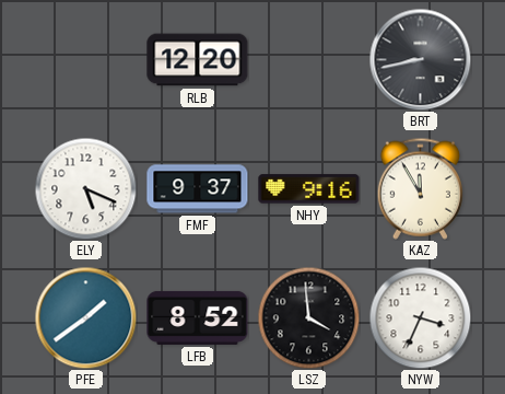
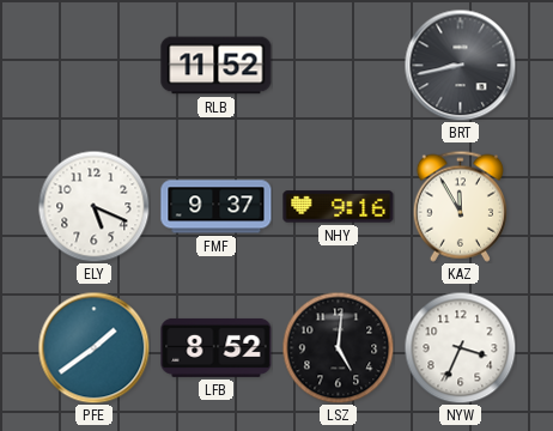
RLB: 12:20 -> 11:52 (217, 66)
LSZ: 3:59 -> 5:01 (338, 347)
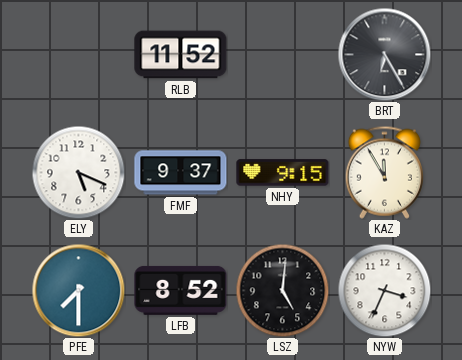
BRT: 8:43 -> 6:25 (384, 54)
NHY: 9:16 -> 9:15 (283, 173)
PFE: 1:39 -> 7:30 (78, 290)
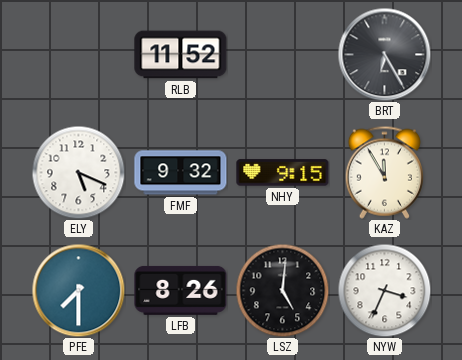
FMF: 9:37 -> 9:32 (181, 173)
LFB: 8:52 -> 8:26 (181, 290)
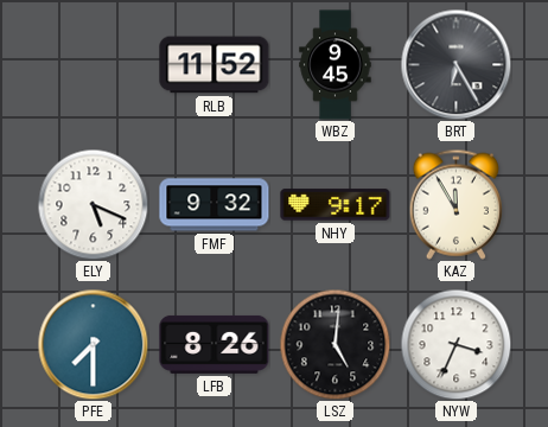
WBZ: none -> 9:45 (336, 65)
NHY: 9:15 -> 9:17 (336, 205)
